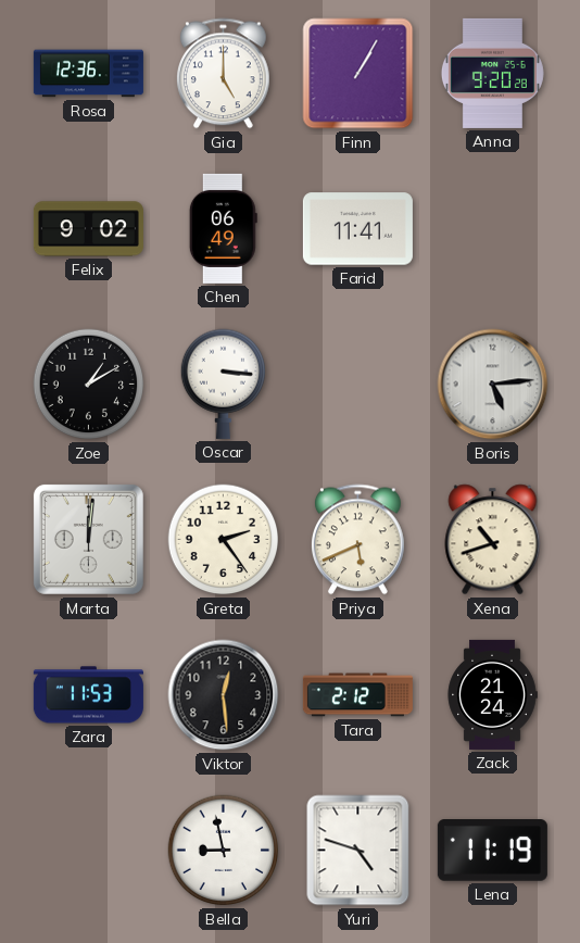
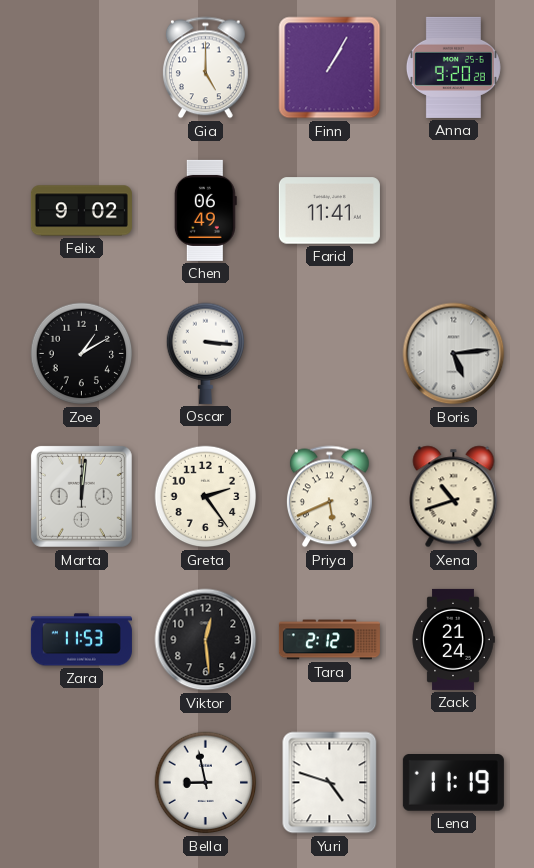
Rosa: 12:36 -> none (88, 74)
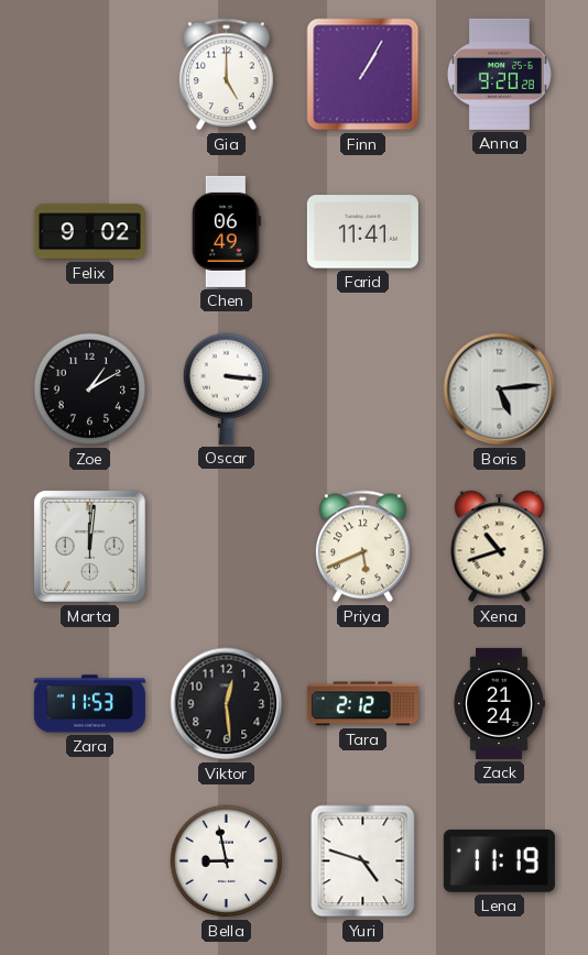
Greta: 2:24 -> none (206, 497)
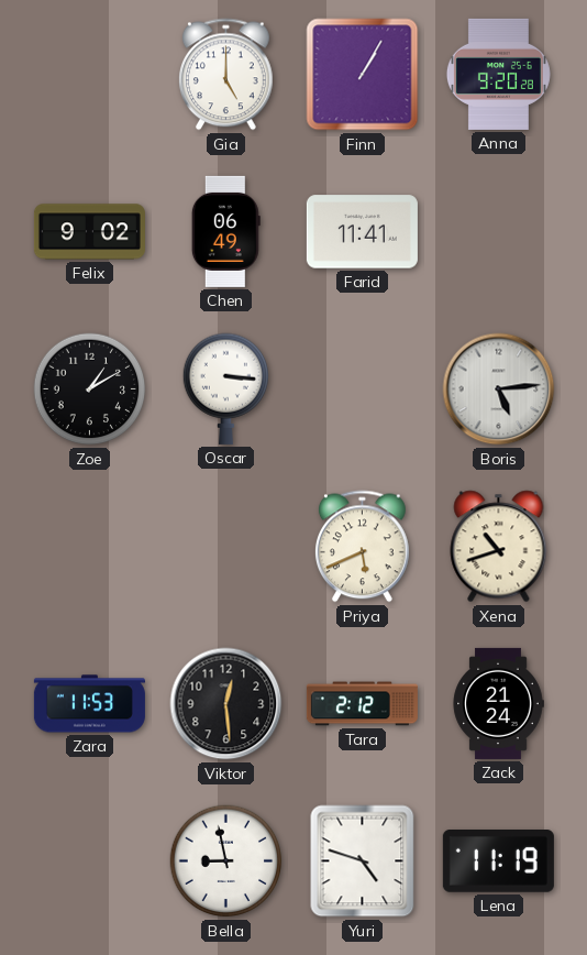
Marta: 12:01 -> none (89, 546)
